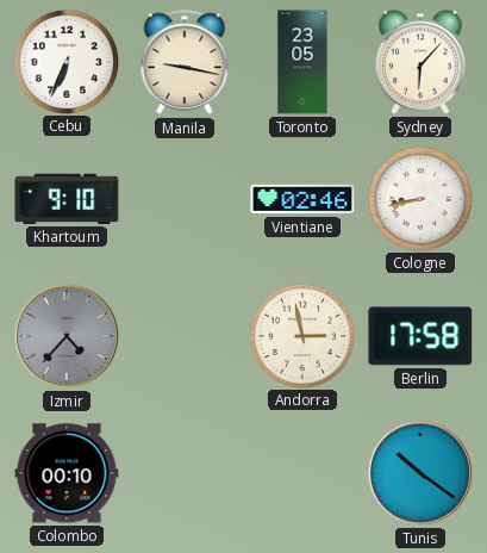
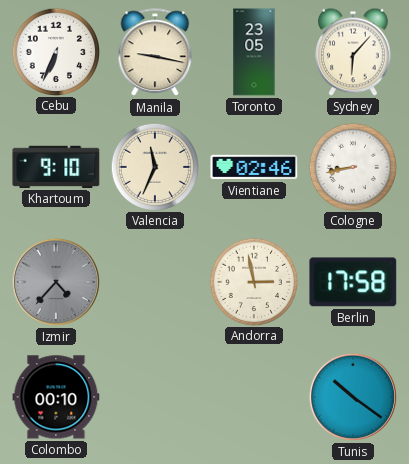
Valencia: none -> 11:34 (154, 166)
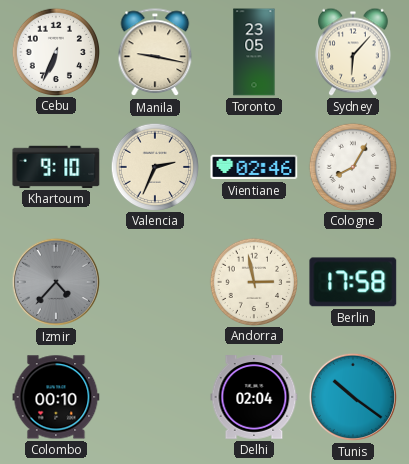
Valencia: 11:34 -> 2:34 (154, 166)
Cologne: 8:43 -> 8:05 (352, 166)
Delhi: none -> 02:04 (254, 397)
